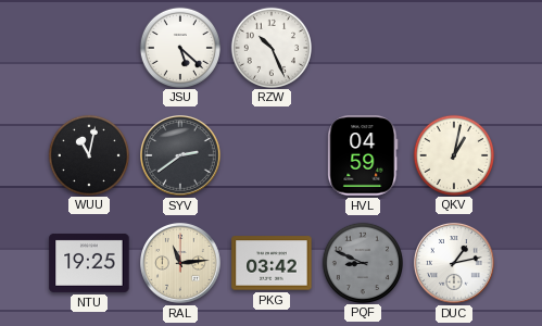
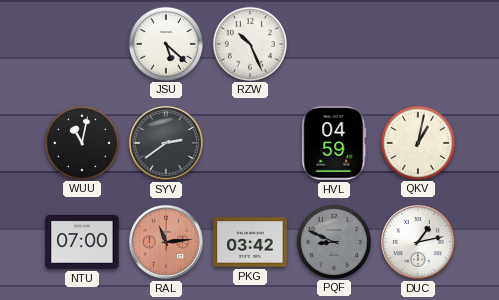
NTU: 19:25 -> 07:00 (82, 242)
RAL dial: cream -> salmon (166, 242)
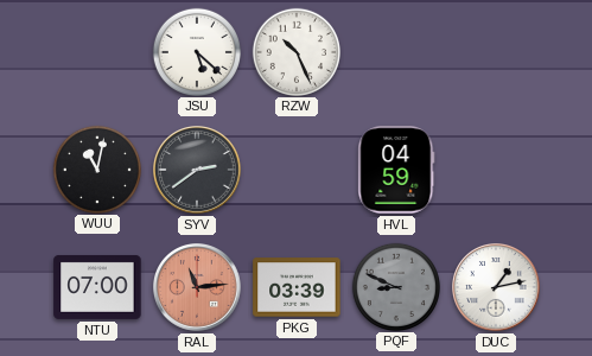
QKV: 1:02 -> none (417, 142)
PKG: 03:42 -> 03:39 (297, 287)
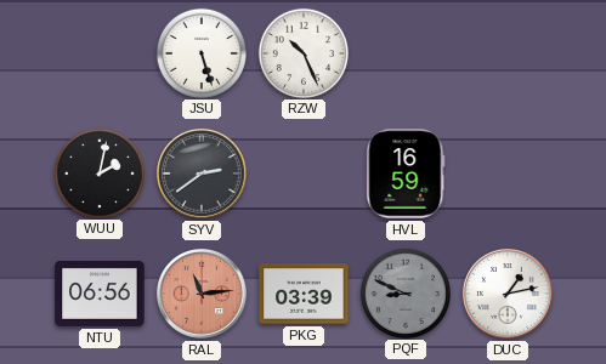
JSU: 5:22 -> 5:27 (200, 52)
WUU: 11:02 -> 2:02 (98, 172)
HVL: 04:59 -> 16:59 (406, 174)
NTU: 07:00 -> 06:56 (100, 294)
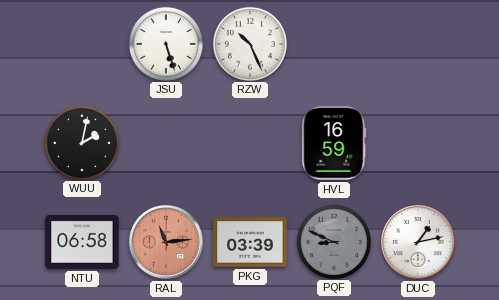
SYV: 2:39 -> none (202, 174)
NTU: 06:56 -> 06:58 (82, 242)
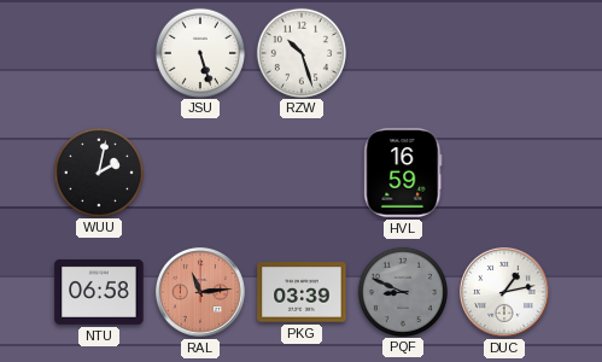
RZW: 10:26 -> 10:27 (300, 52)
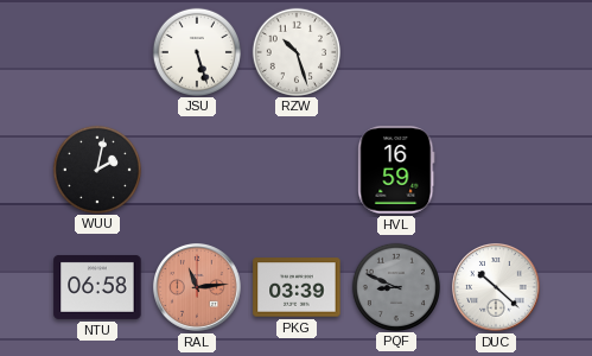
DUC: 1:13 -> 10:22 (496, 287)
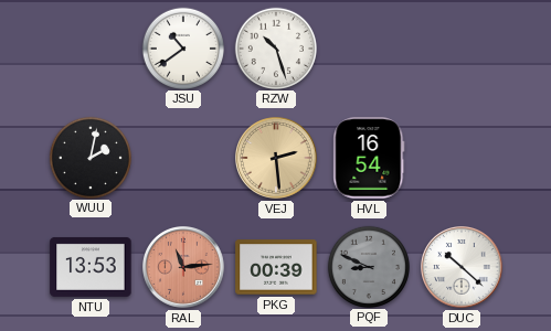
JSU: 5:27 -> 10:39 (182, 47)
VEJ: none -> 2:29 (276, 158)
HVL: 16:59 -> 16:54 (369, 158)
NTU: 06:58 -> 13:53 (91, 267)
PKG: 03:39 -> 00:39 (276, 267)
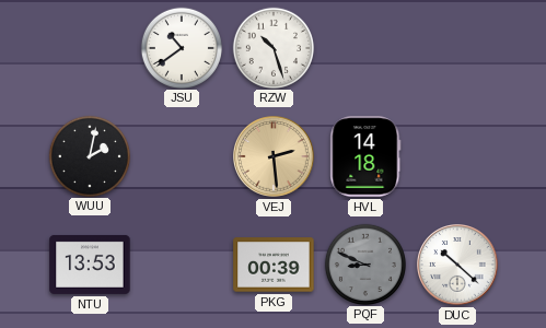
HVL: 16:54 -> 14:18 (365, 156)
RAL: 11:14 -> none (183, 267)
